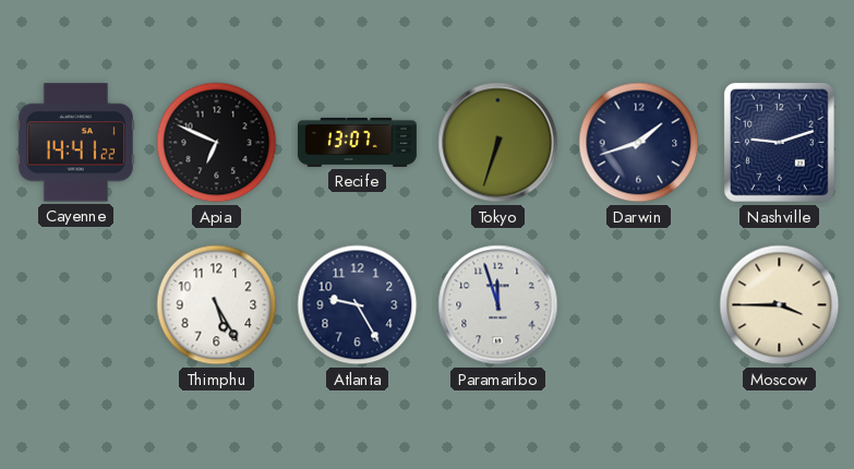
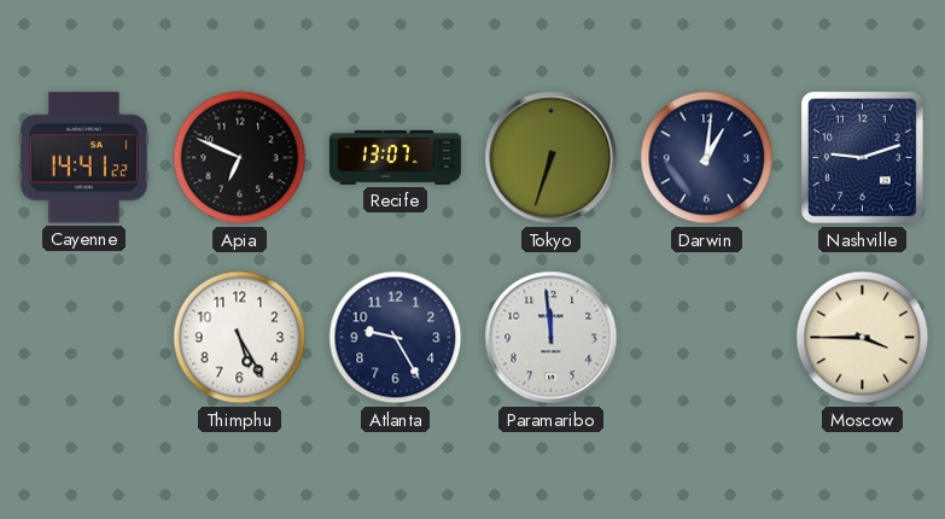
Darwin: 1:42 -> 1:01 (707, 158)
Paramaribo: 11:57 -> 11:59 (552, 338)
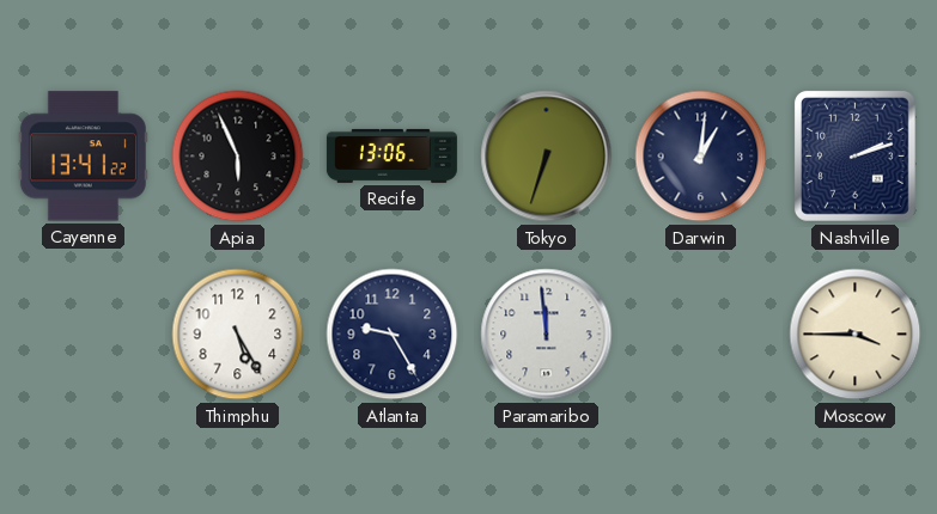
Cayenne: 14:41 -> 13:41 (83, 157)
Apia: 6:49 -> 5:56 (238, 157)
Recife: 13:07 -> 13:06 (391, 155)
Nashville: 9:12 -> 2:12 (854, 157)
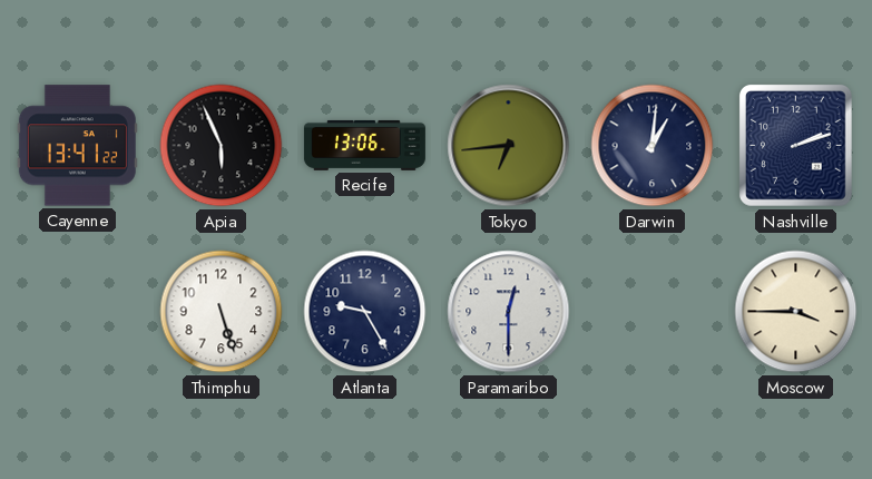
Tokyo: 6:33 -> 6:44 (509, 146)
Thimphu: 5:25 -> 5:27 (222, 312)
Paramaribo: 11:59 -> 12:30 (509, 312)
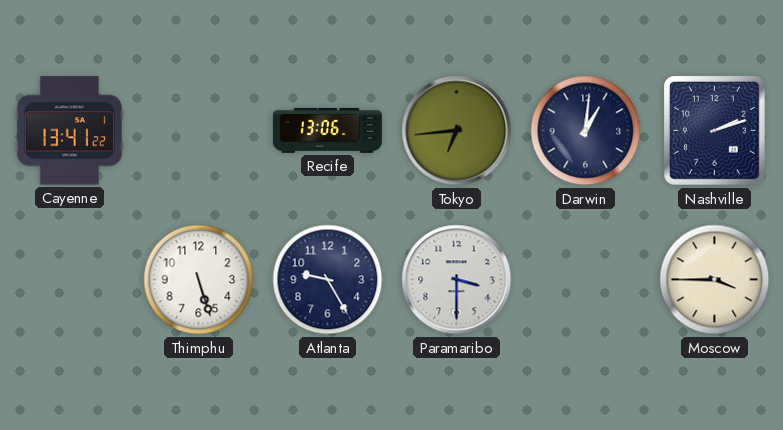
Apia: 5:56 -> none (222, 146)
Paramaribo: 12:30 -> 3:30 (457, 280)
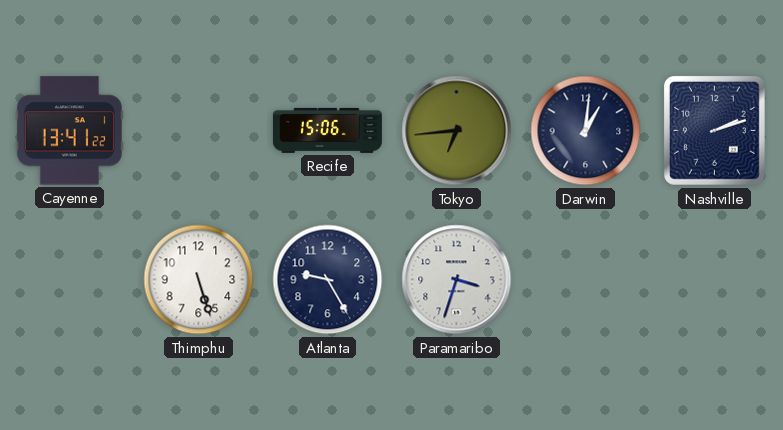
Recife: 13:06 -> 15:06 (327, 130)
Paramaribo: 3:30 -> 3:33 (457, 280)
Moscow: 3:45 -> none (715, 280)
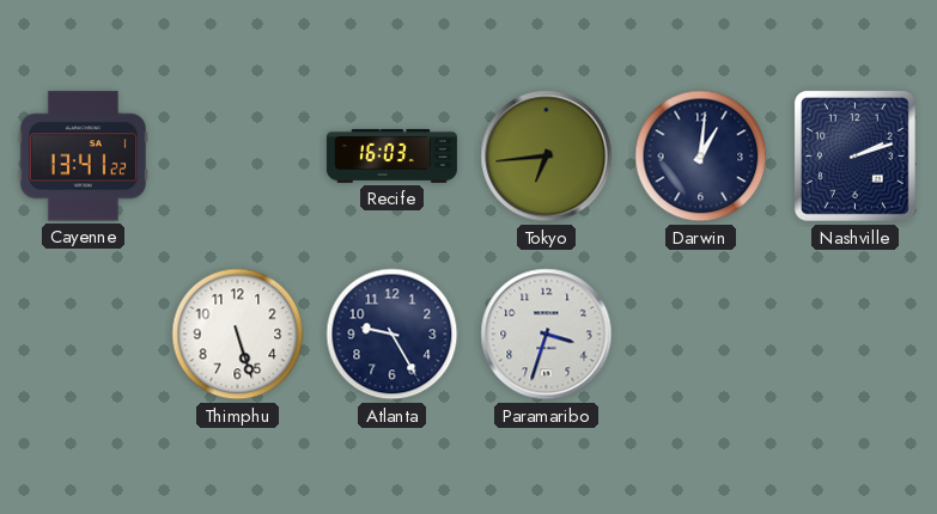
Recife: 15:06 -> 16:03 (391, 155)
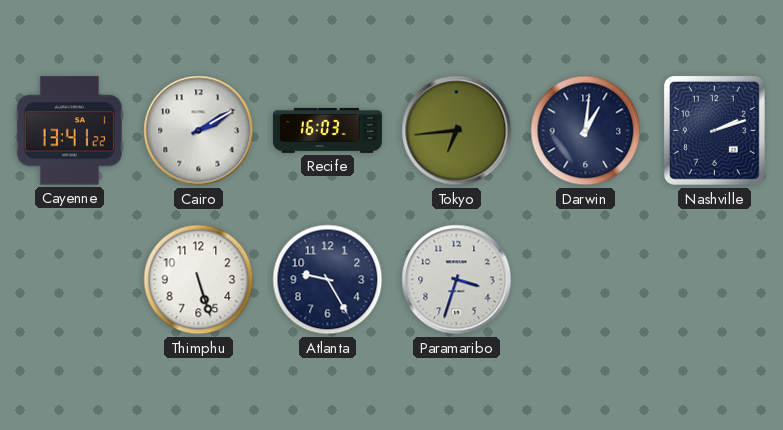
Cairo: none -> 2:10 (199, 131)
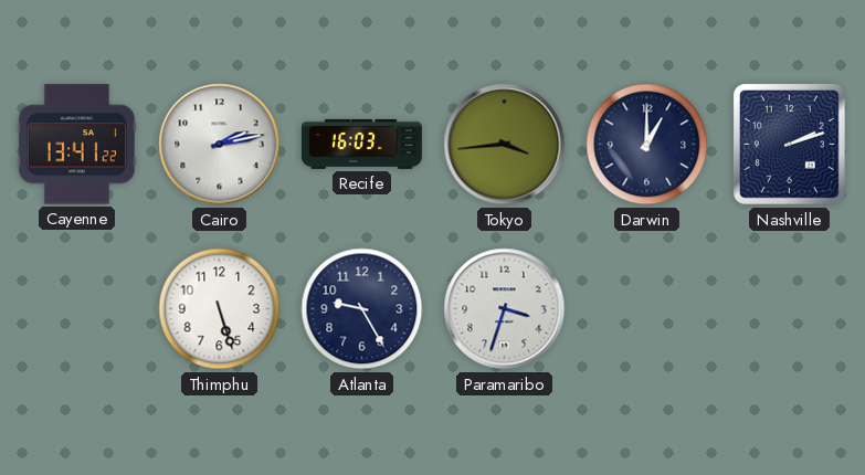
Cairo: 2:10 -> 2:13 (220, 145)
Tokyo: 6:44 -> 3:44 (505, 145)
Darwin: 1:01 -> 1:00 (647, 145)
